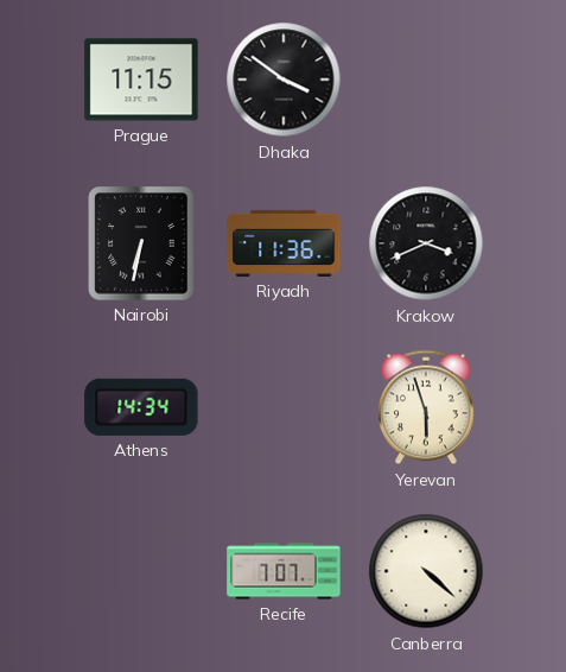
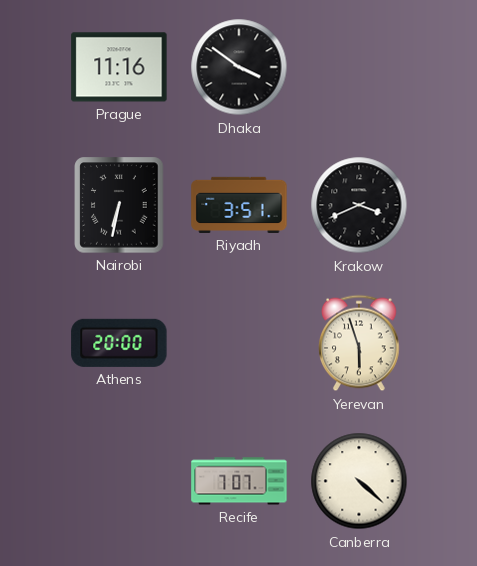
Prague: 11:15 -> 11:16 (119, 67)
Riyadh: 11:36 -> 3:51 (239, 205)
Athens: 14:34 -> 20:00 (119, 343)
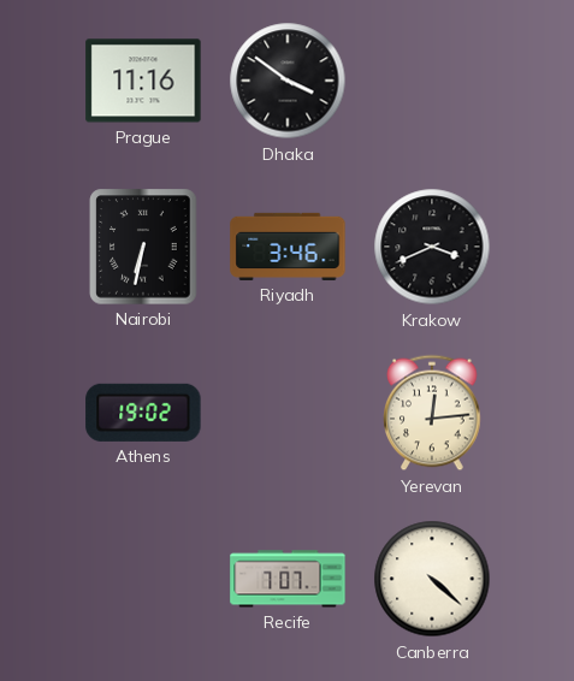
Riyadh: 3:51 -> 3:46 (288, 247)
Athens: 20:00 -> 19:02 (143, 413)
Yerevan: 5:57 -> 12:14 (433, 413)
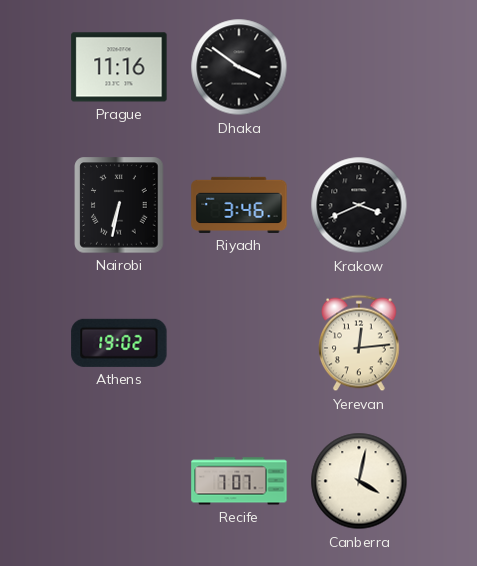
Canberra: 4:22 -> 4:02 (359, 481)
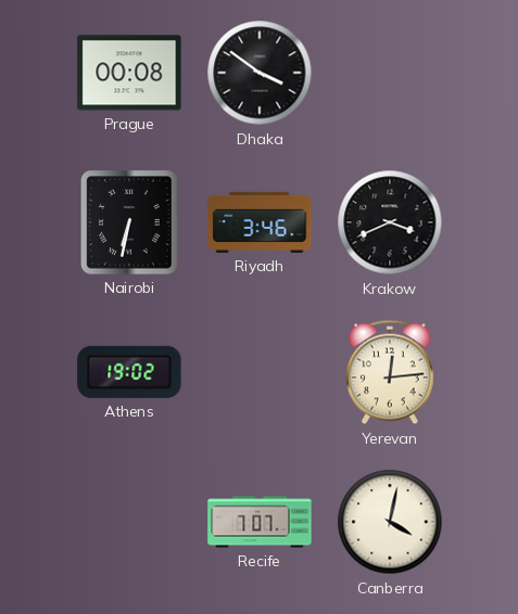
Prague: 11:16 -> 00:08 (129, 73)
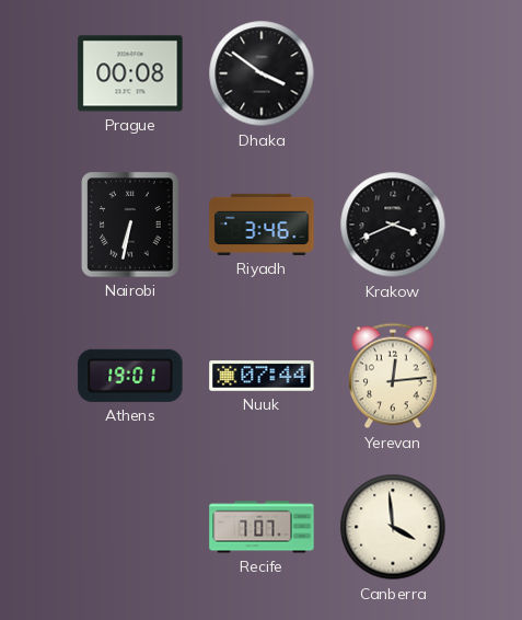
Athens: 19:02 -> 19:01 (130, 376)
Nuuk: none -> 07:44 (262, 377)
Canberra: 4:02 -> 3:59 (393, 527)
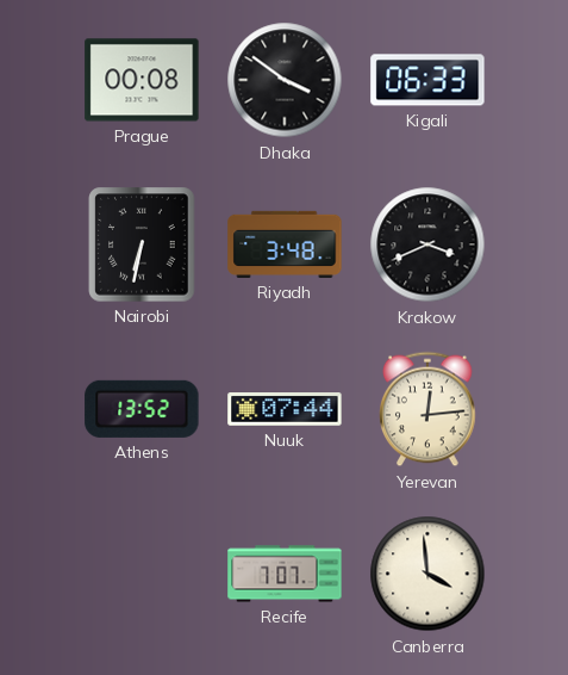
Kigali: none -> 06:33 (427, 80)
Riyadh: 3:46 -> 3:48 (285, 244)
Athens: 19:01 -> 13:52 (142, 409)
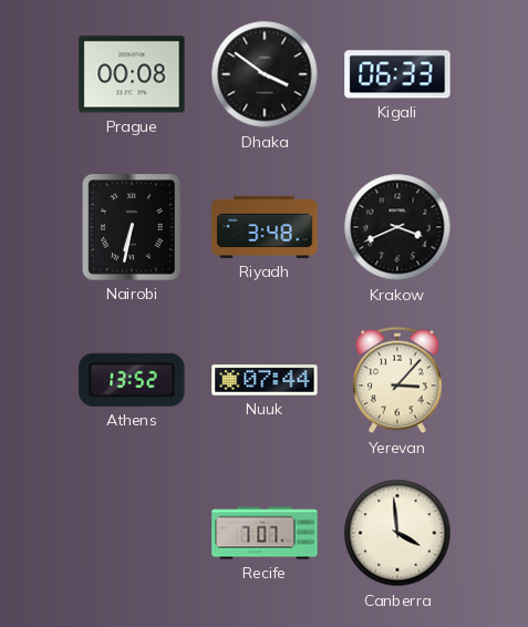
Yerevan: 12:14 -> 3:07 (398, 380)
